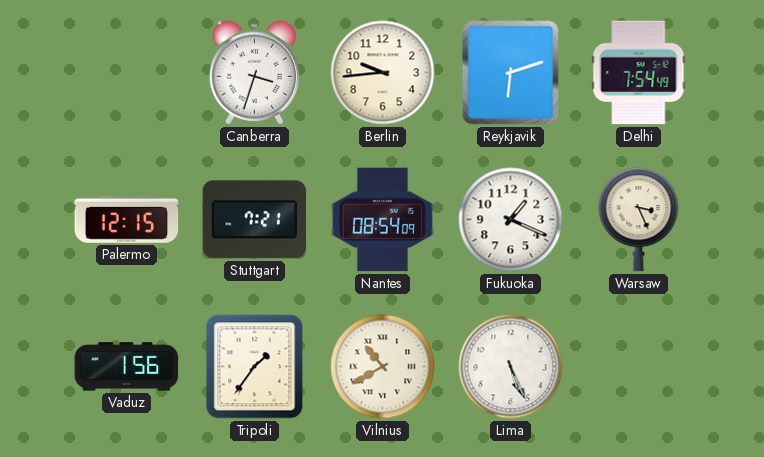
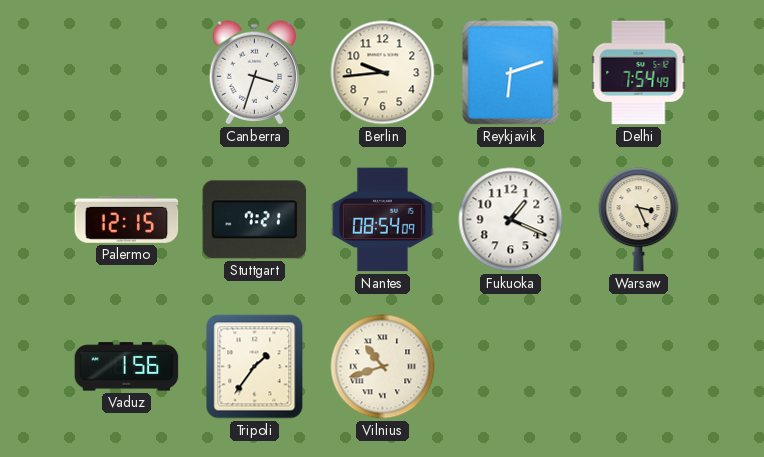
Vilnius: 10:40 -> 10:42 (383, 367)
Lima: 5:26 -> none (511, 367)
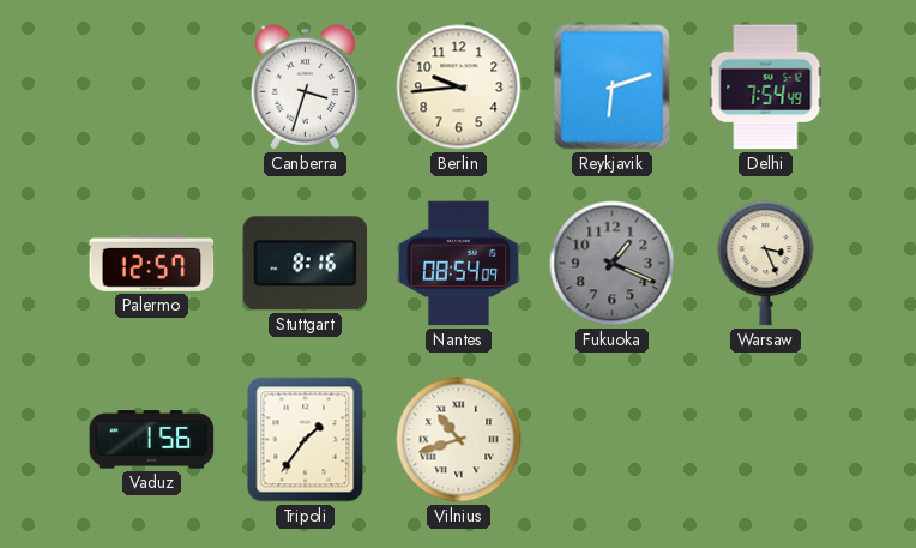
Palermo: 12:15 -> 12:57 (152, 263)
Stuttgart: 7:21 -> 8:16 (306, 264)
Fukuoka dial: white -> grey (613, 264)
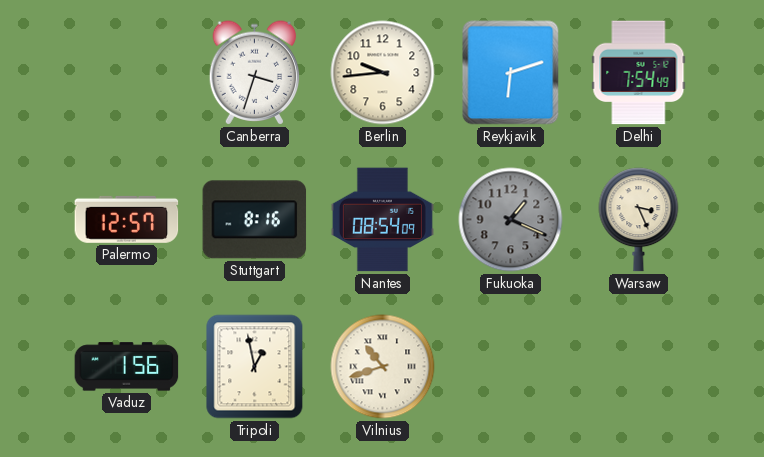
Tripoli: 1:36 -> 12:58 (255, 367)
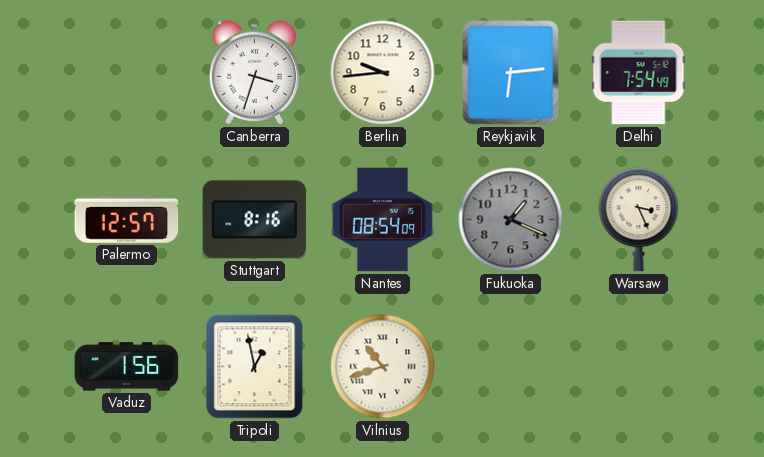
Reykjavik: 6:12 -> 6:14 (511, 73)
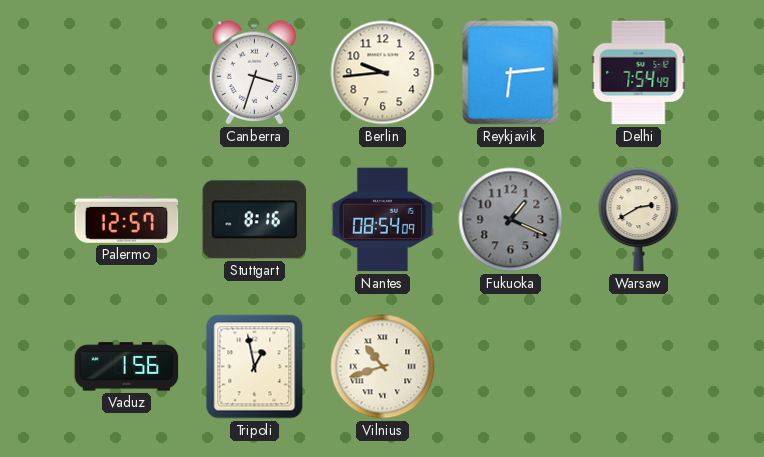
Warsaw: 3:26 -> 2:40 (639, 220)
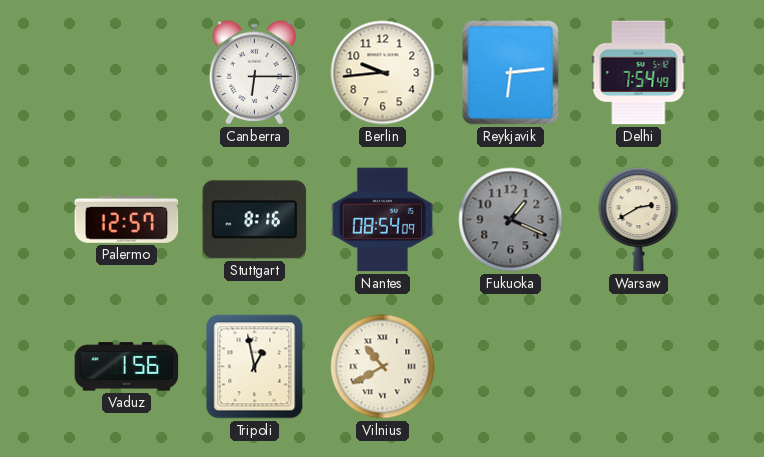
Canberra: 3:33 -> 6:15 (255, 73)
Vilnius: 10:42 -> 10:40 (383, 367)
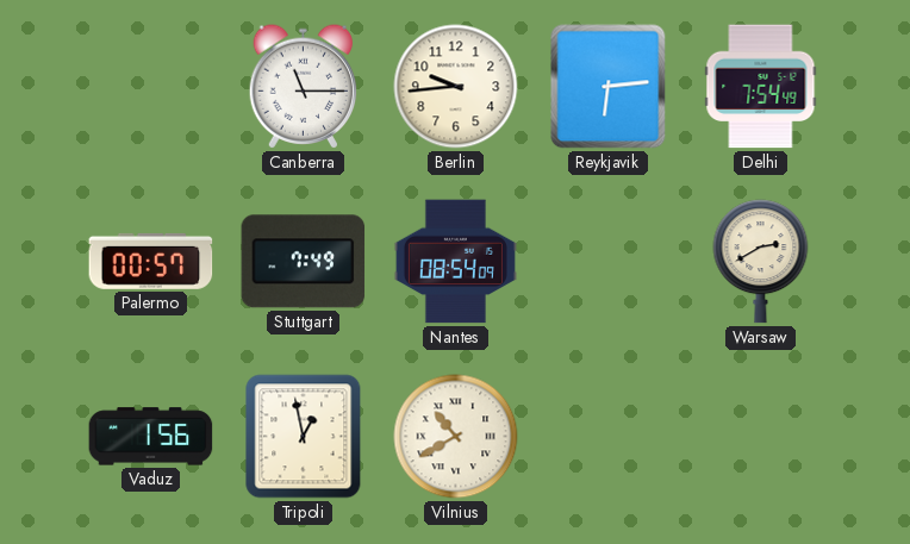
Canberra: 6:15 -> 11:15 (304, 87)
Palermo: 12:57 -> 00:57 (151, 261)
Stuttgart: 8:16 -> 7:49 (304, 262)
Fukuoka: 1:19 -> none (511, 220)
